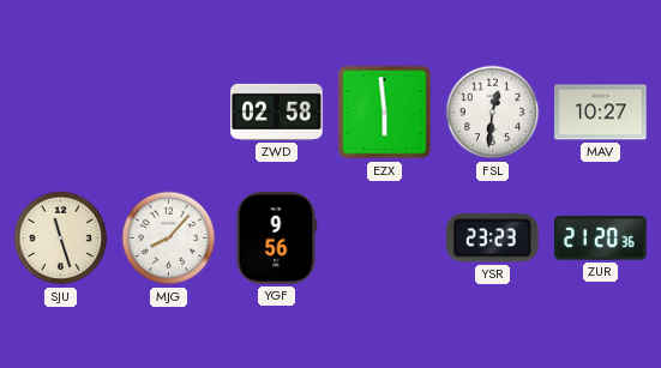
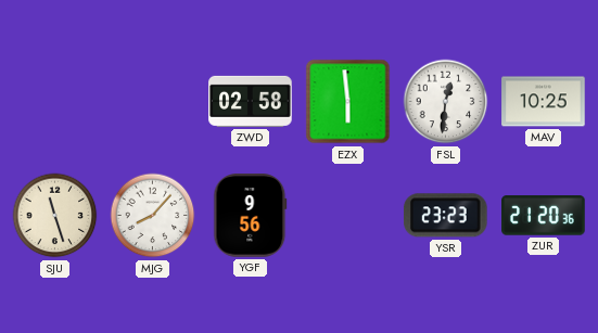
MAV: 10:27 -> 10:25 (544, 102)
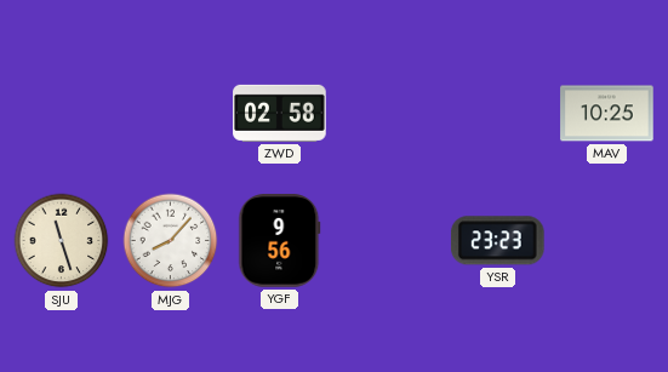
EZX: 5:59 -> none (348, 102)
FSL: 12:31 -> none (446, 102)
ZUR: 21:20 -> none (544, 216)
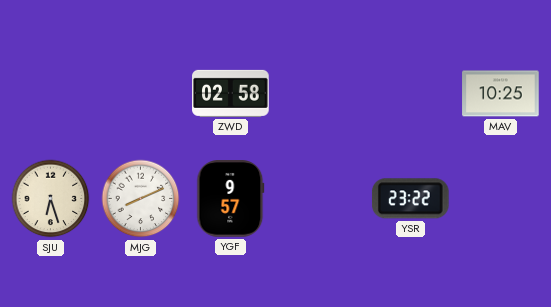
SJU: 11:27 -> 6:27 (51, 199)
MJG: 8:07 -> 8:11 (141, 199)
YGF: 9:56 -> 9:57 (231, 199)
YSR: 23:23 -> 23:22 (410, 199)
